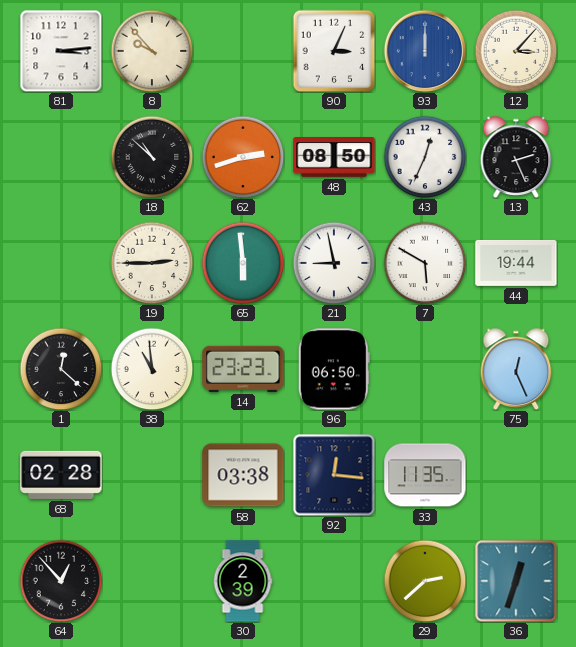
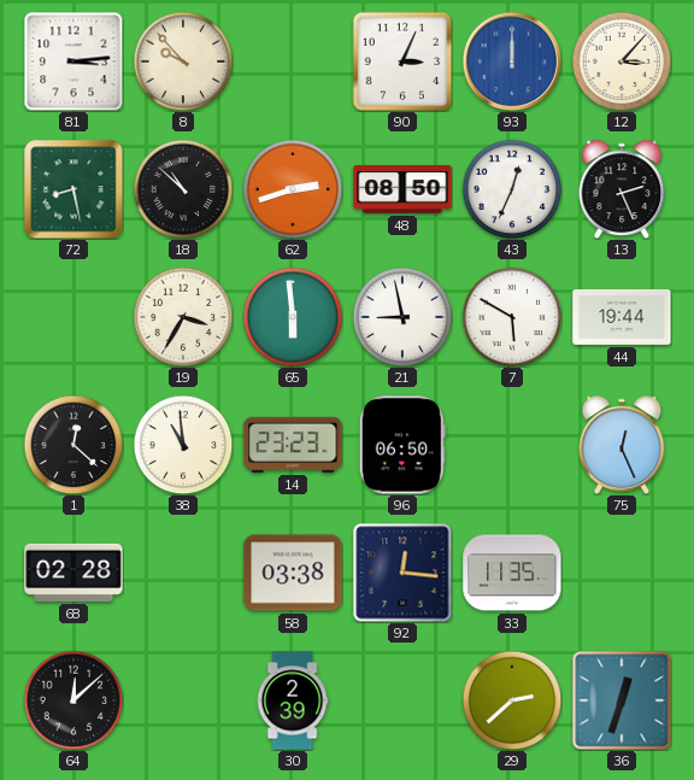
72: none -> 8:28 (73, 189)
19: 2:45 -> 3:35 (183, 317)
64: 12:53 -> 12:08 (73, 700)
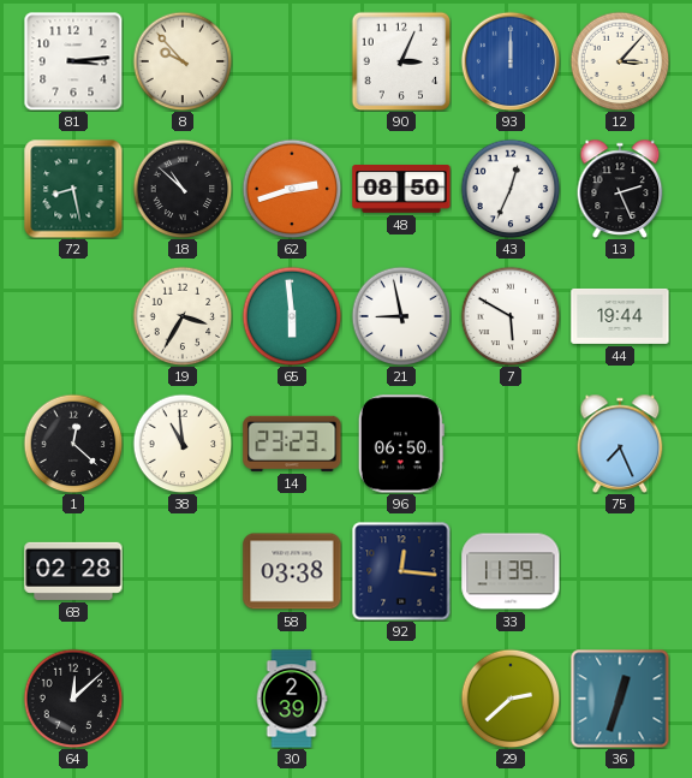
75: 12:26 -> 7:26 (620, 444)
33: 11:35 -> 11:39 (511, 571)
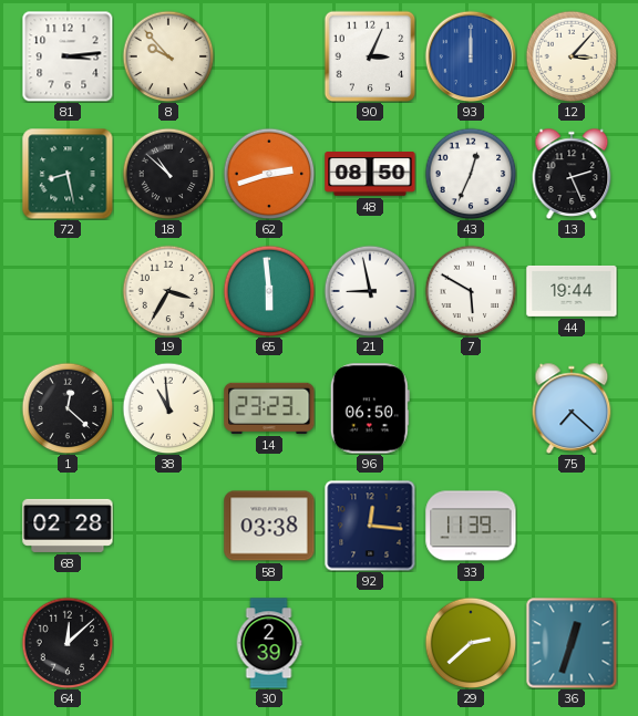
75: 7:26 -> 7:22 (572, 408)
